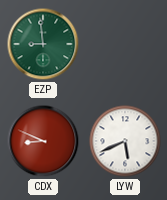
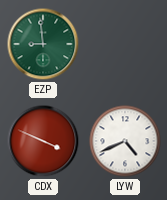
CDX: 8:49 -> 3:49 (43, 141)
LYW: 5:41 -> 4:41 (125, 141)
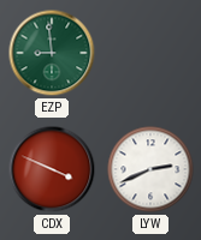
LYW: 4:41 -> 2:41 (150, 169)
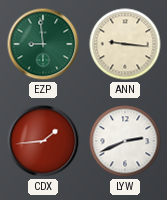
ANN: none -> 9:16 (125, 44)
CDX: 3:49 -> 1:44 (43, 141)
